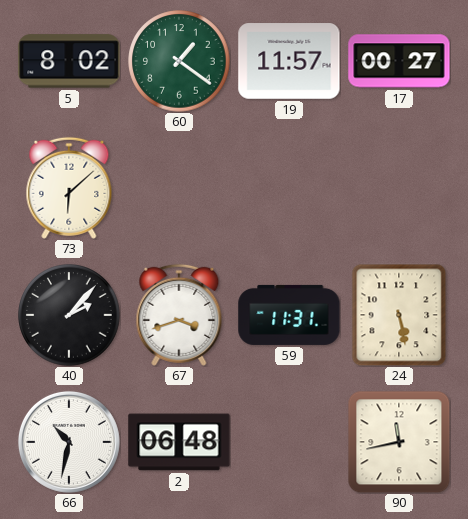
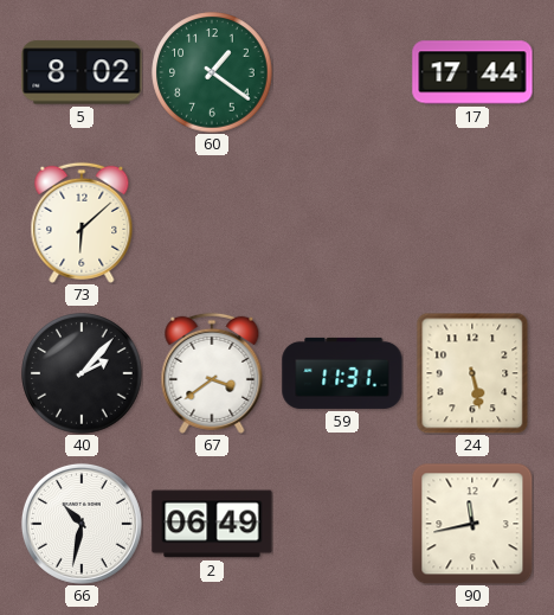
19: 11:57 -> none (289, 61)
17: 00:27 -> 17:44 (472, 72)
67: 3:42 -> 3:39 (212, 373)
2: 06:48 -> 06:49 (212, 524)
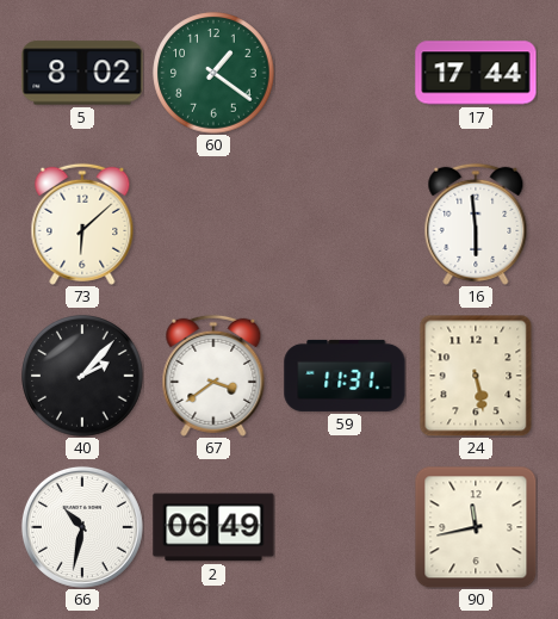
16: none -> 5:59 (476, 224)
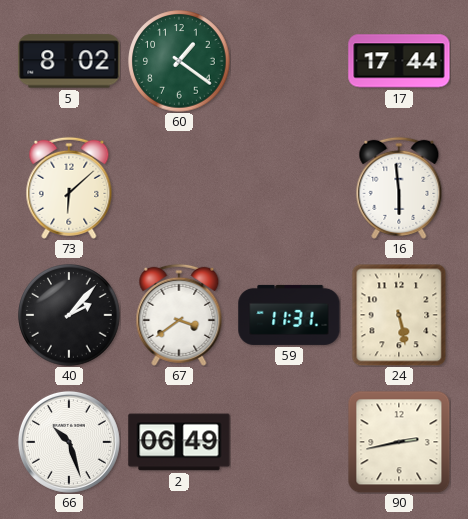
66: 10:32 -> 10:27 (69, 442)
90: 11:43 -> 2:43 (399, 442)
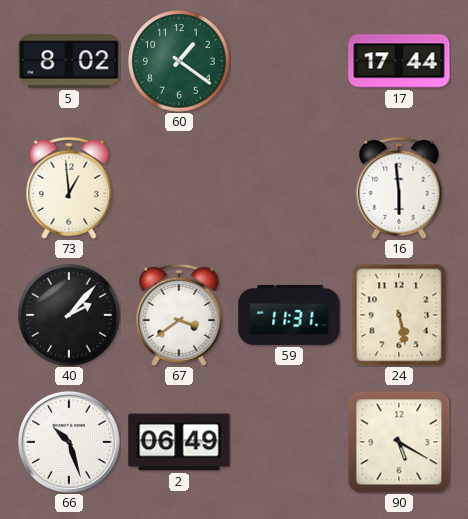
73: 6:08 -> 12:59 (69, 188)
90: 2:43 -> 5:20 (399, 442)
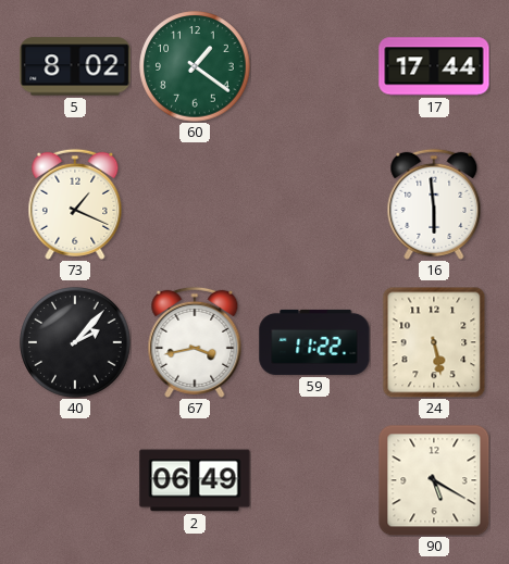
73: 12:59 -> 1:19 (75, 204)
67: 3:39 -> 3:43 (195, 342)
59: 11:31 -> 11:22 (314, 342)
66: 10:27 -> none (69, 442)
